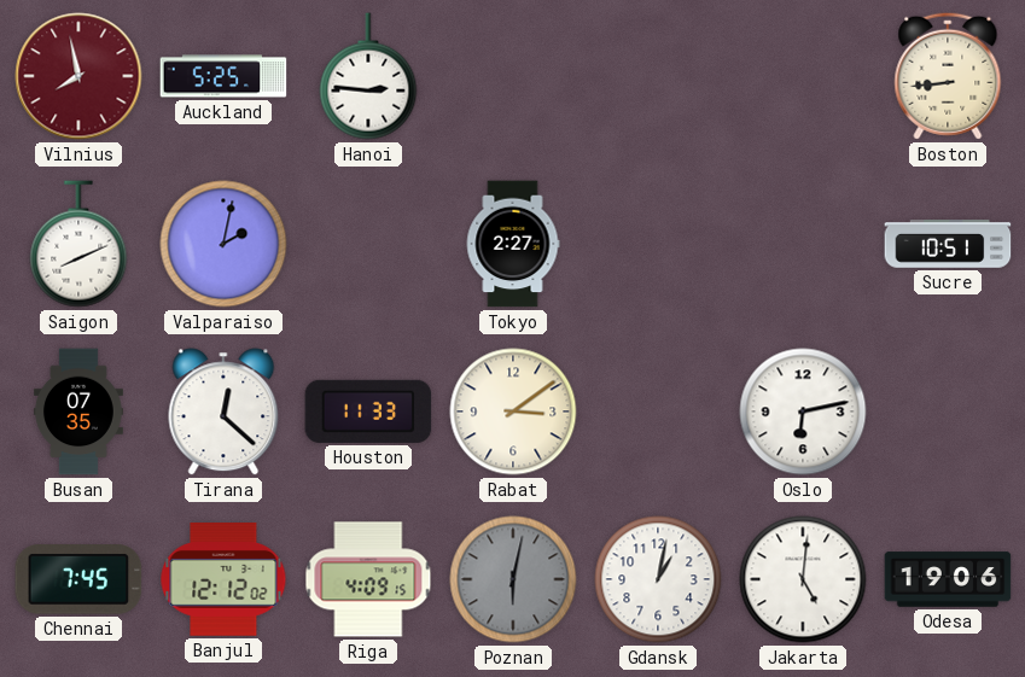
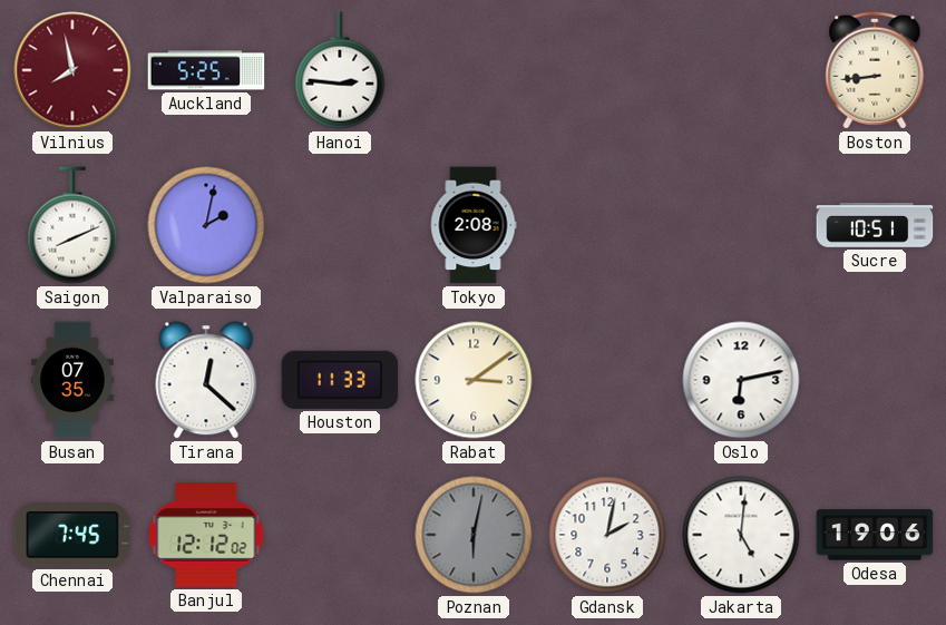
Tokyo: 2:27 -> 2:08 (474, 225)
Riga: 4:09 -> none (368, 579)
Gdansk: 1:02 -> 2:02 (607, 535)
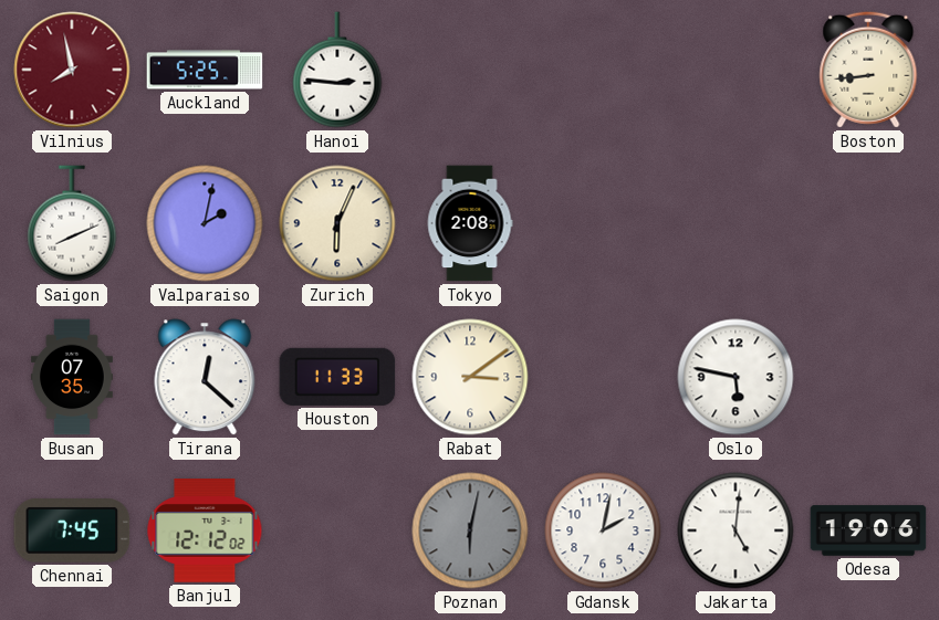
Zurich: none -> 6:04 (337, 223)
Sucre: 10:51 -> none (875, 225)
Oslo: 6:13 -> 5:47 (735, 377)
